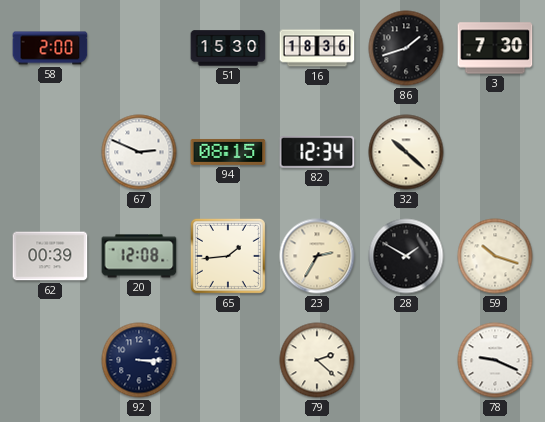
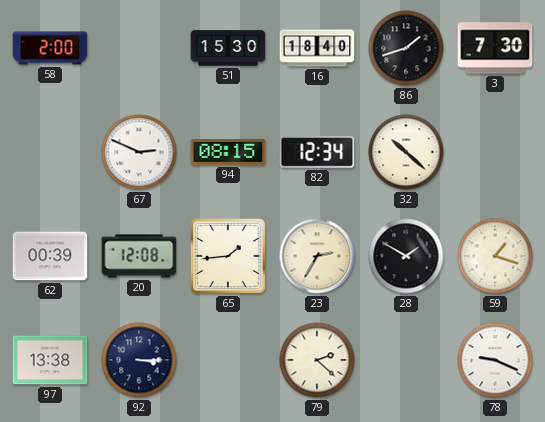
16: 18:36 -> 18:40 (317, 48)
59: 10:18 -> 1:18 (495, 256)
97: none -> 13:38 (50, 360)
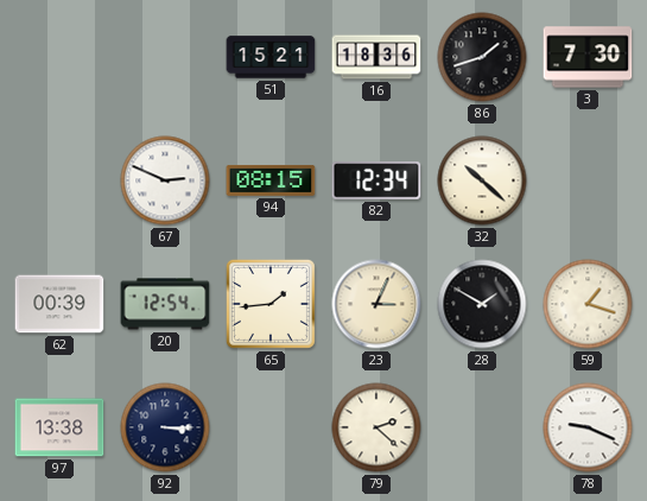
58: 2:00 -> none (50, 48)
51: 15:30 -> 15:21 (271, 57)
16: 18:40 -> 18:36 (376, 57)
20: 12:08 -> 12:54 (165, 304)
23: 2:35 -> 3:04 (376, 304)
